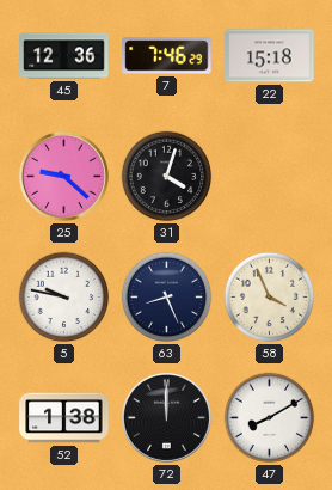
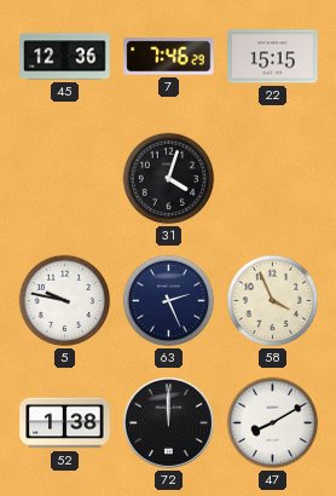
22: 15:18 -> 15:15 (273, 57)
25: 9:22 -> none (63, 176)
63: 8:26 -> 2:26 (169, 301)
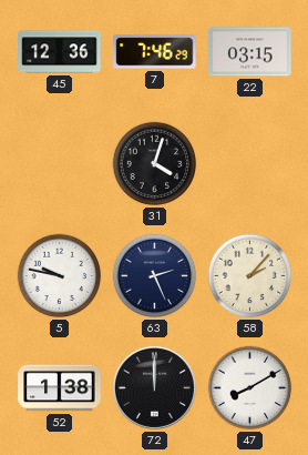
22: 15:15 -> 03:15 (250, 52)
58: 3:56 -> 2:07 (250, 276)
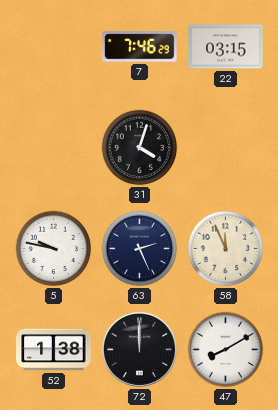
45: 12:36 -> none (60, 52)
58: 2:07 -> 11:56 (226, 249)
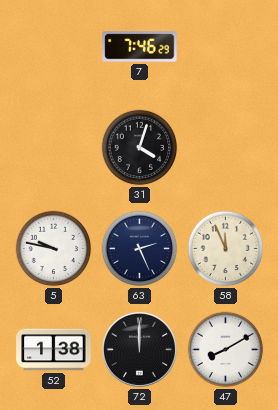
22: 03:15 -> none (226, 47)
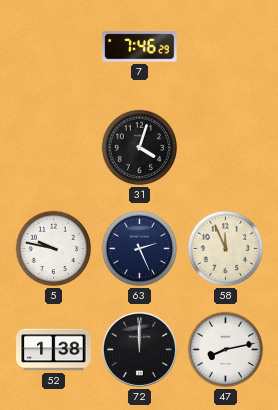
47: 8:10 -> 8:13 (226, 350)
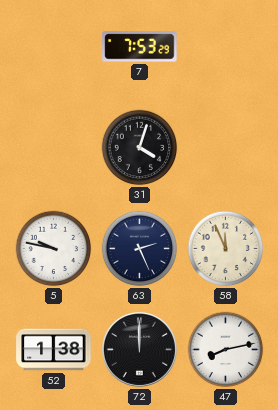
7: 7:46 -> 7:53 (140, 47)
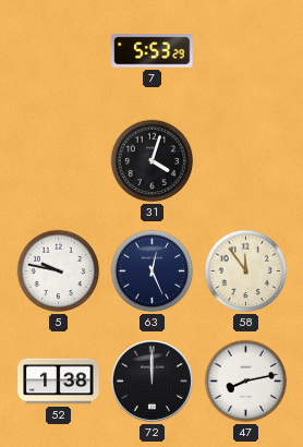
7: 7:53 -> 5:53 (153, 51)
63: 2:26 -> 12:26 (153, 271)
58: 11:56 -> 11:54 (246, 271)
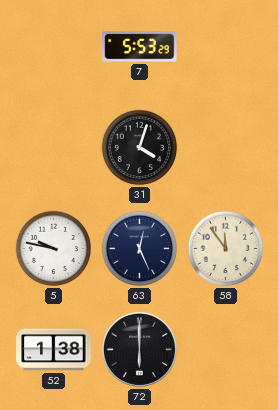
72: 12:00 -> 6:00 (139, 349)
47: 8:13 -> none (246, 382)
